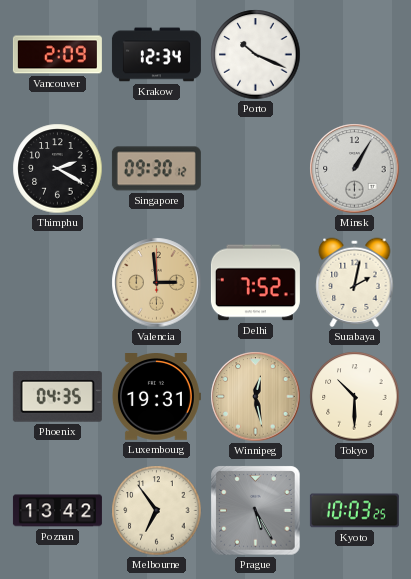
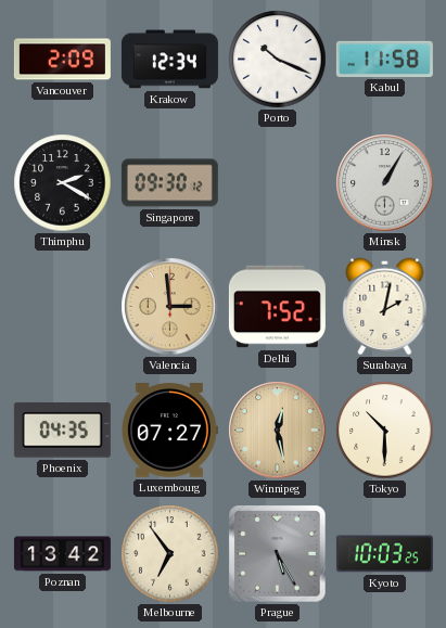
Kabul: none -> 11:58 (384, 59)
Luxembourg: 19:31 -> 07:27 (169, 431)
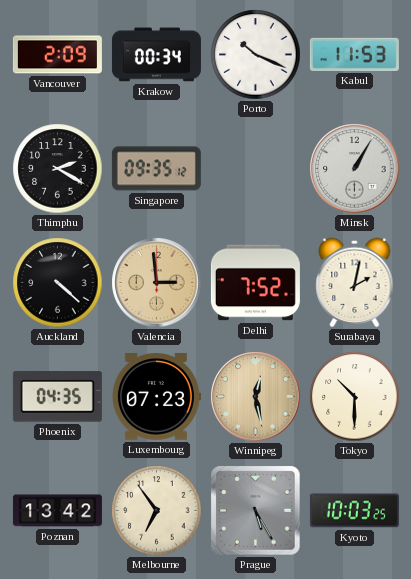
Krakow: 12:34 -> 00:34 (156, 55)
Kabul: 11:58 -> 11:53 (354, 54)
Singapore: 09:30 -> 09:35 (156, 169)
Auckland: none -> 4:22 (58, 283)
Luxembourg: 07:27 -> 07:23 (156, 397)
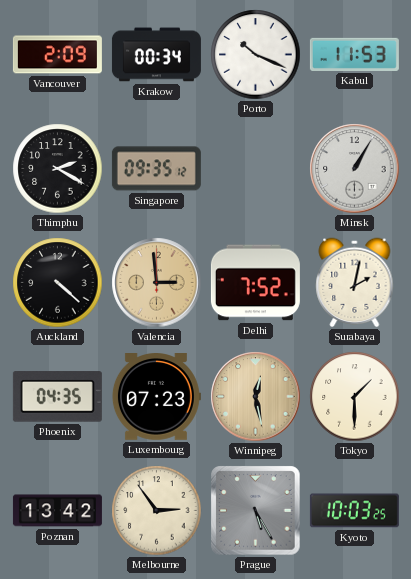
Tokyo: 10:30 -> 1:30 (355, 397)
Melbourne: 6:54 -> 2:54 (157, 511)
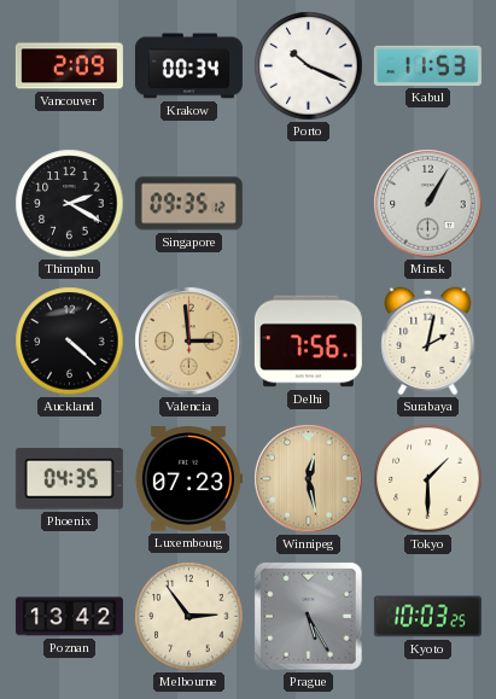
Delhi: 7:52 -> 7:56 (308, 342)
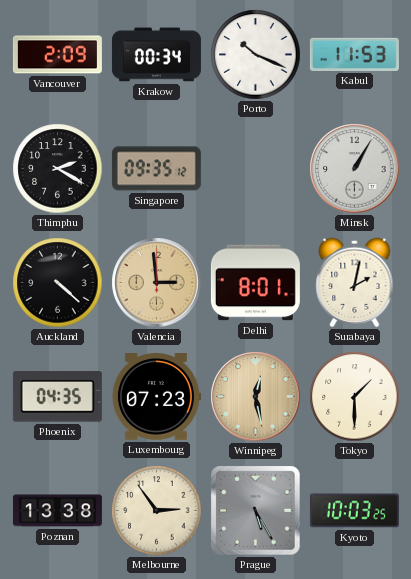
Delhi: 7:56 -> 8:01 (255, 283)
Poznan: 13:42 -> 13:38 (57, 511)
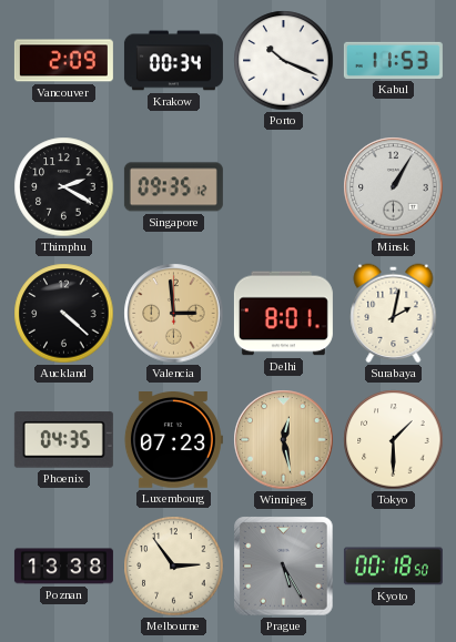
Kyoto: 10:03 -> 00:18 (393, 567)
